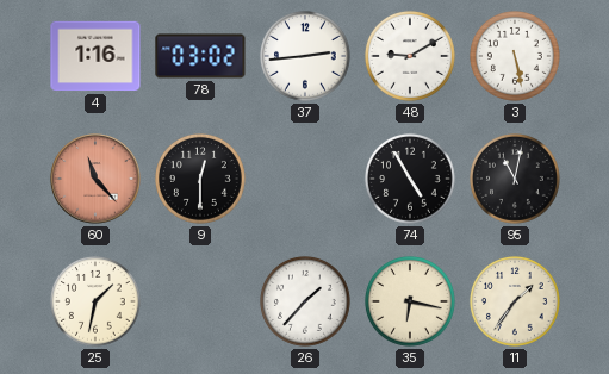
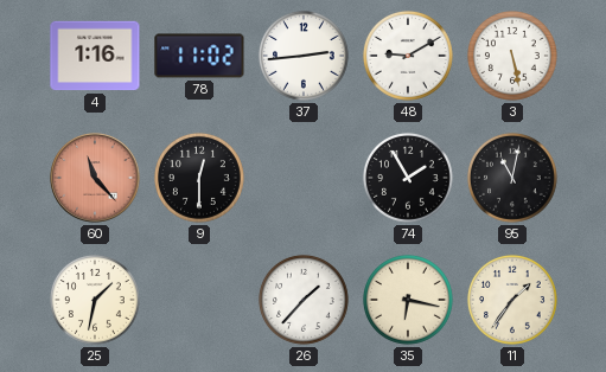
78: 03:02 -> 11:02 (199, 56)
74: 4:55 -> 1:55 (408, 178)
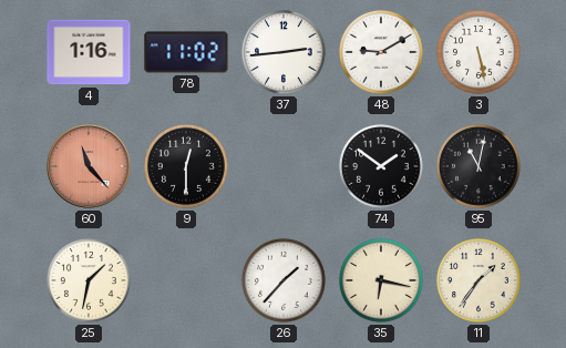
74: 1:55 -> 1:51 (381, 166)
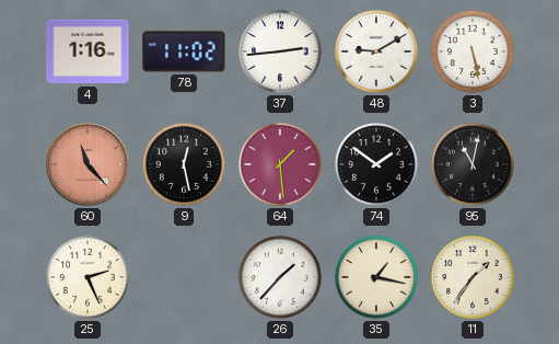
9: 12:30 -> 12:28 (184, 164)
64: none -> 1:29 (280, 164)
25: 1:32 -> 2:26 (88, 277)
35: 6:17 -> 1:17 (376, 277)
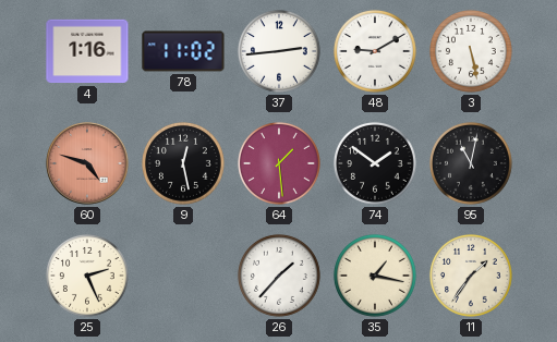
60: 11:23 -> 4:48 (87, 163)
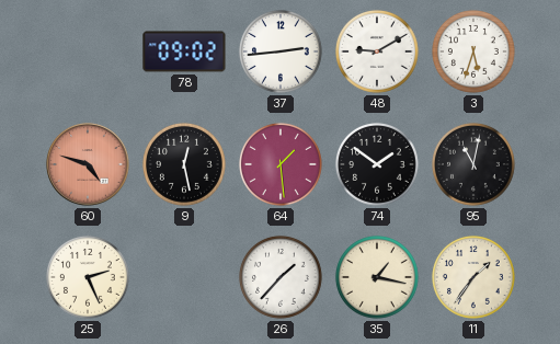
4: 1:16 -> none (87, 51)
78: 11:02 -> 09:02 (184, 51)
3: 5:28 -> 5:33 (473, 51)
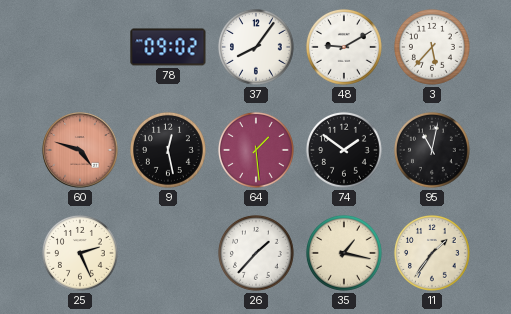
37: 2:44 -> 8:06 (256, 47)
3: 5:33 -> 5:37 (432, 47)
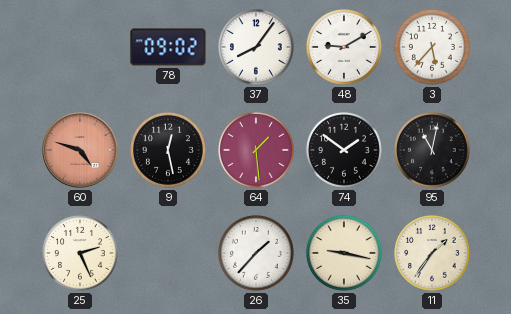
35: 1:17 -> 9:17 (344, 253)
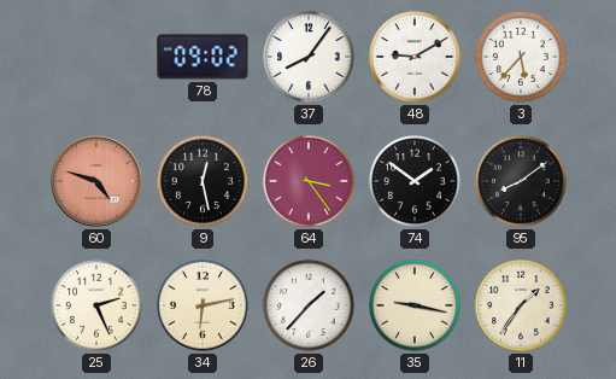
64: 1:29 -> 3:24 (309, 181)
95: 11:02 -> 8:09 (521, 181)
34: none -> 6:13 (203, 305)
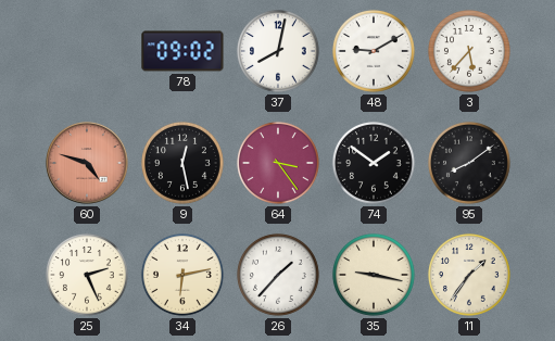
37: 8:06 -> 8:02 (278, 51)
